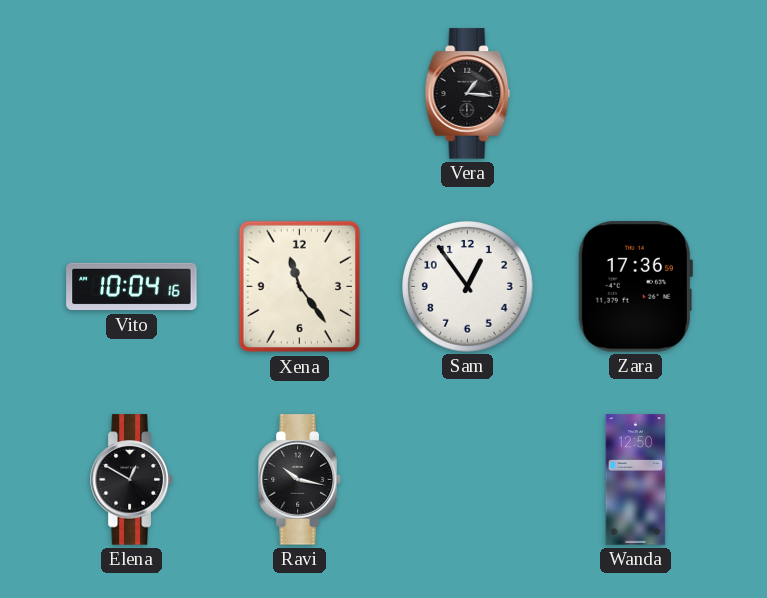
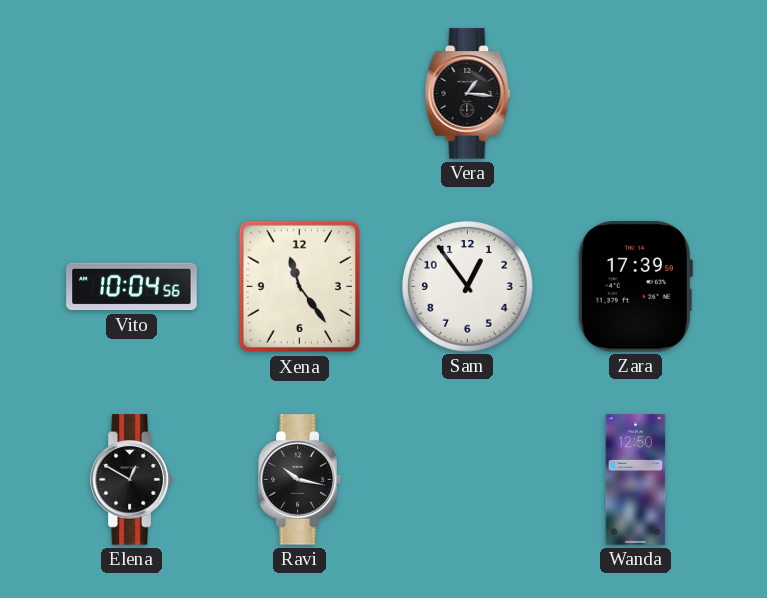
Vito: 10:04:16 -> 10:04:56 (132, 287)
Zara: 17:36 -> 17:39 (635, 287)
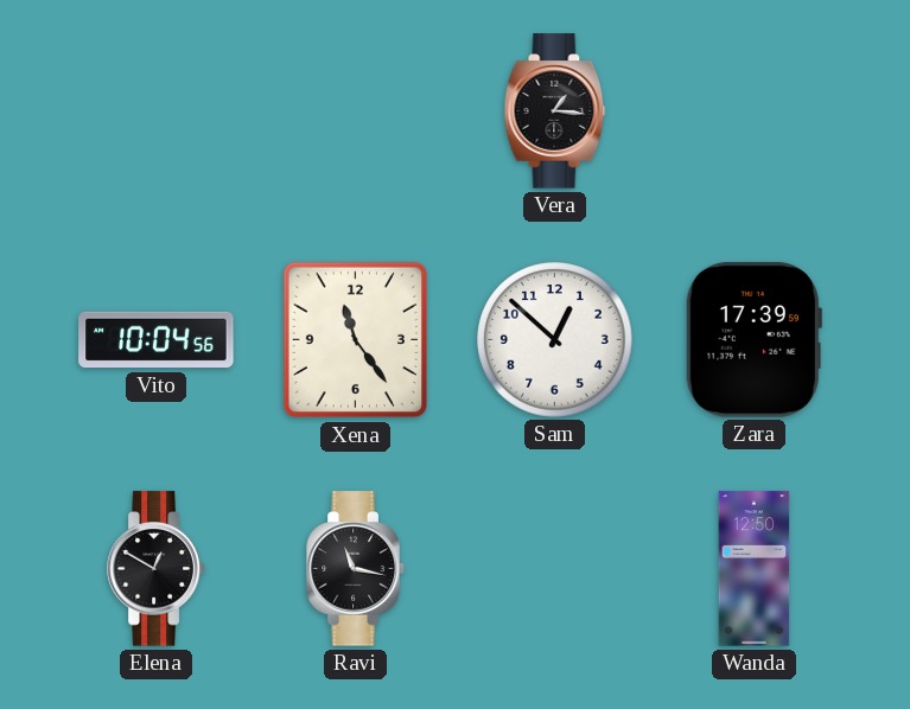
Sam: 12:54 -> 12:52 (555, 340)
Ravi: 10:17 -> 11:17 (356, 569)
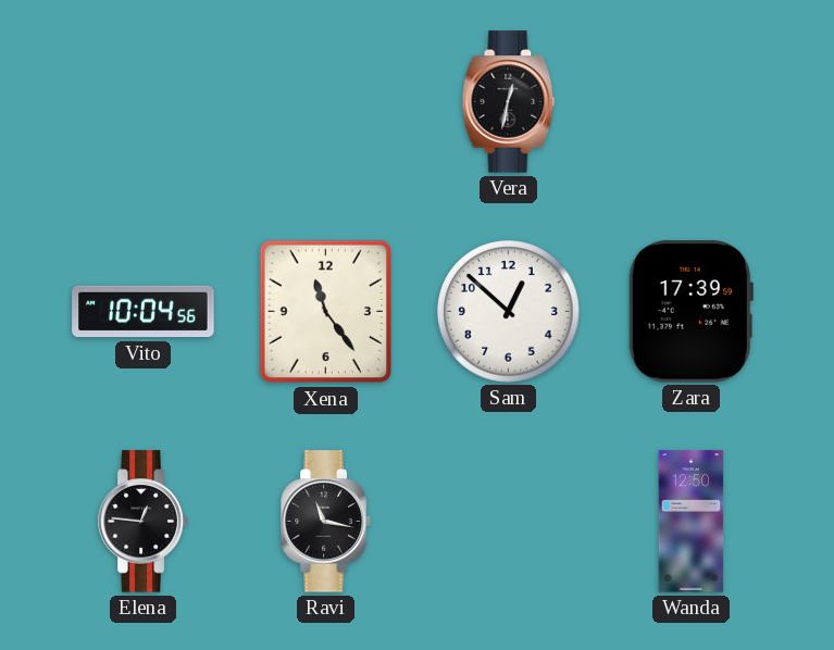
Vera: 1:16 -> 12:32 (509, 102)
Elena: 12:50 -> 12:46 (144, 522)
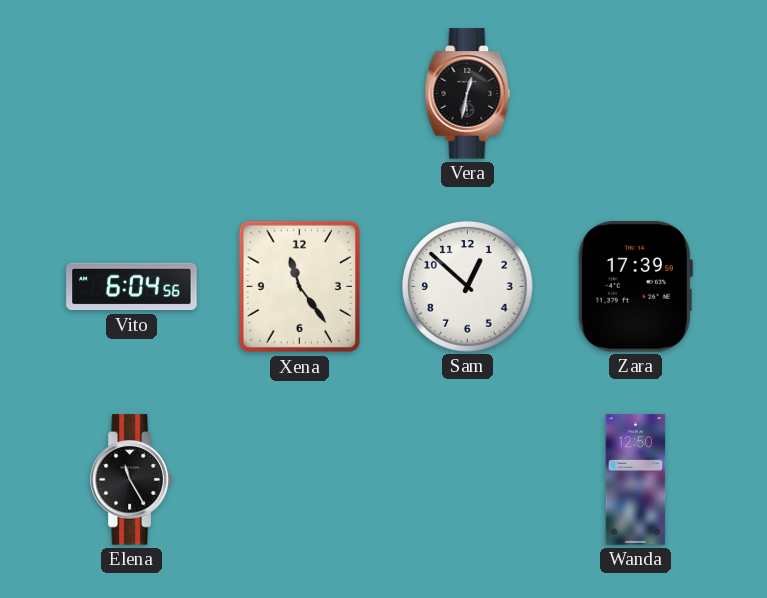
Vito: 10:04 -> 6:04 (132, 287)
Elena: 12:46 -> 11:25 (132, 480)
Ravi: 11:17 -> none (326, 522)
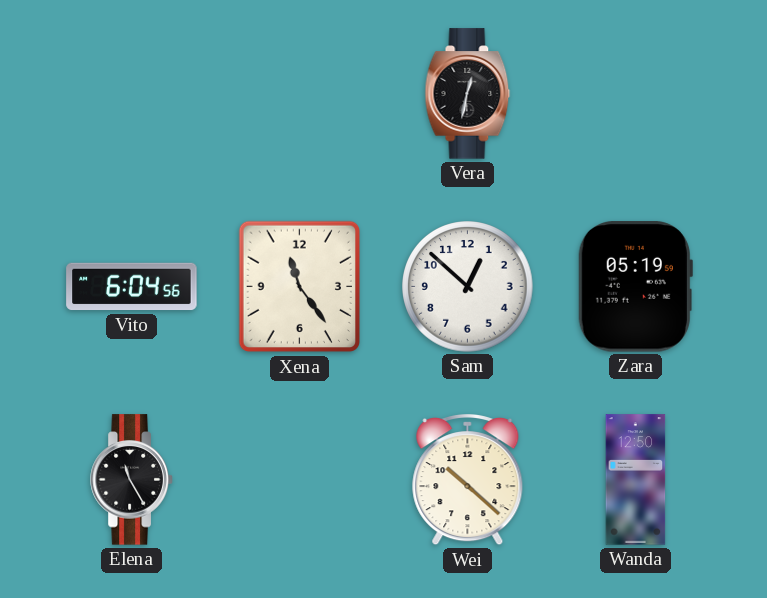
Zara: 17:39 -> 05:19 (635, 287)
Wei: none -> 10:22 (468, 481)
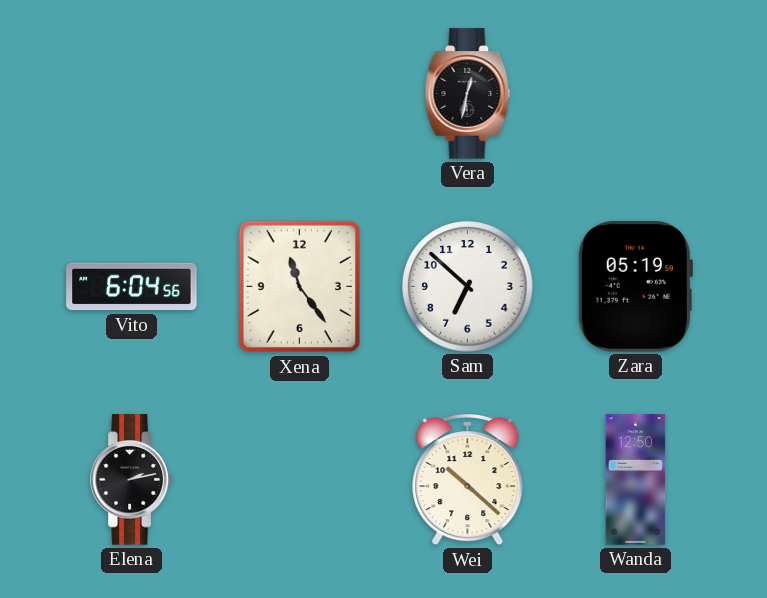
Sam: 12:52 -> 6:52 (468, 287)
Elena: 11:25 -> 2:13 (132, 480)
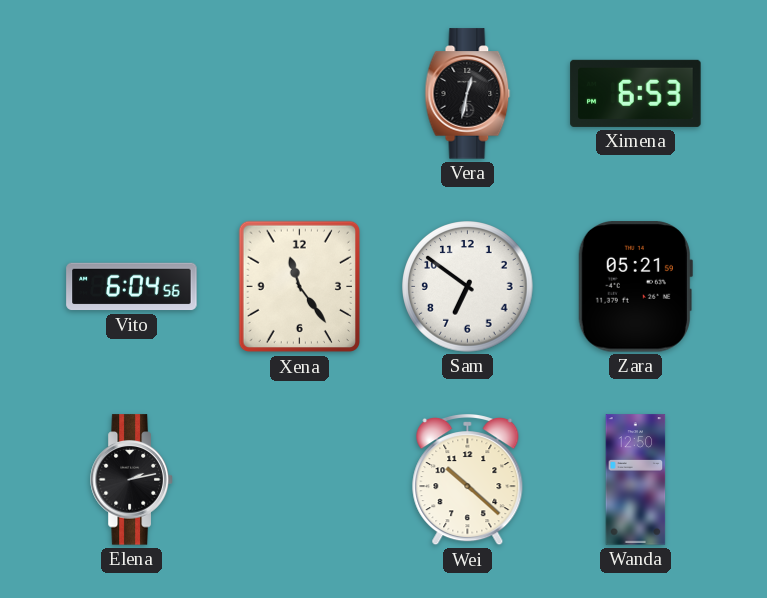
Ximena: none -> 6:53 (636, 93)
Sam: 6:52 -> 6:51 (468, 287)
Zara: 05:19 -> 05:21 (635, 287)
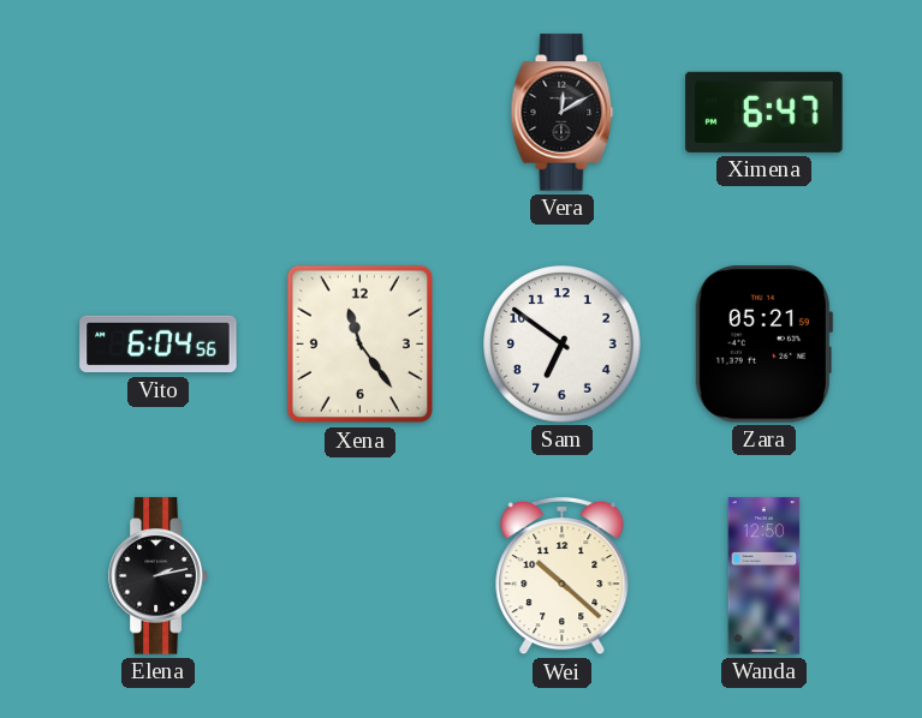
Vera: 12:32 -> 12:10 (563, 113)
Ximena: 6:53 -> 6:47 (765, 112)
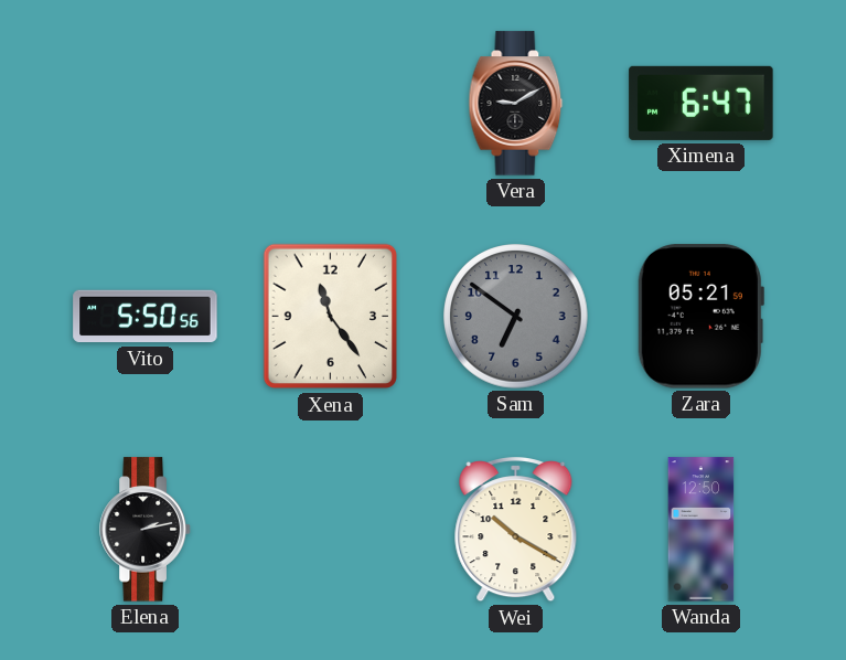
Vera: 12:10 -> 9:10 (516, 104)
Vito: 6:04 -> 5:50 (146, 317)
Sam dial: white -> grey (516, 317)
Wei: 10:22 -> 10:20 (516, 531)
